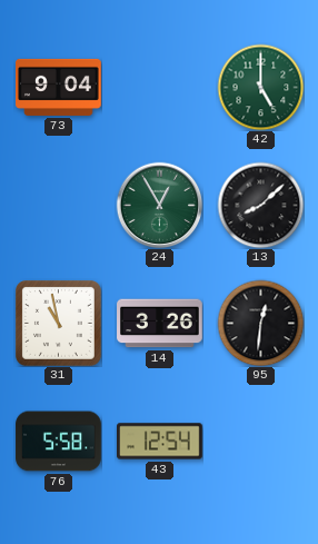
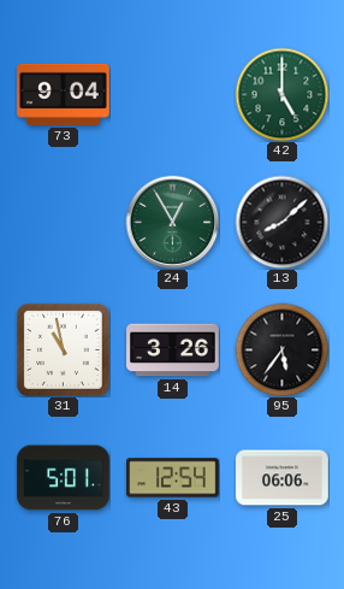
95: 12:31 -> 5:36 (281, 349)
76: 5:58 -> 5:01 (64, 478)
25: none -> 06:06 (283, 478)
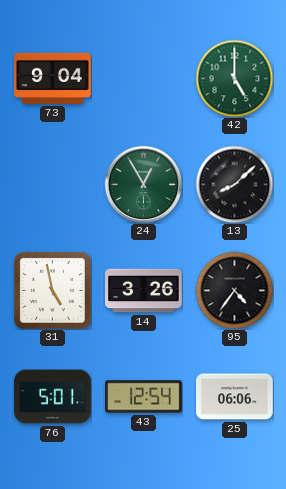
31: 10:58 -> 4:58 (52, 290)
95: 5:36 -> 4:36 (234, 290)
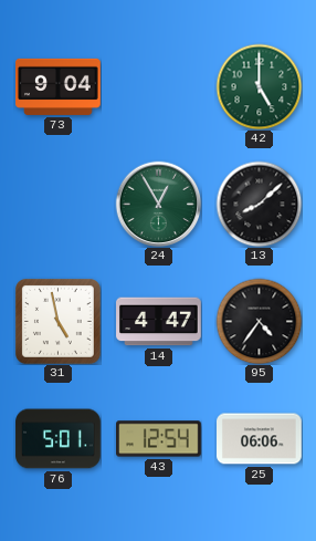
14: 3:26 -> 4:47 (159, 322)
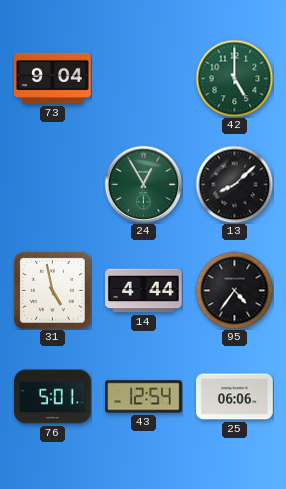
14: 4:47 -> 4:44 (144, 291)
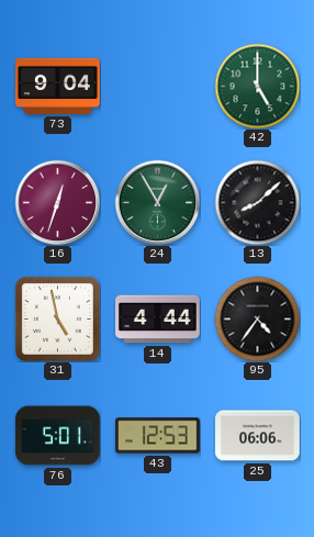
16: none -> 12:33 (57, 202)
43: 12:54 -> 12:53 (158, 436)
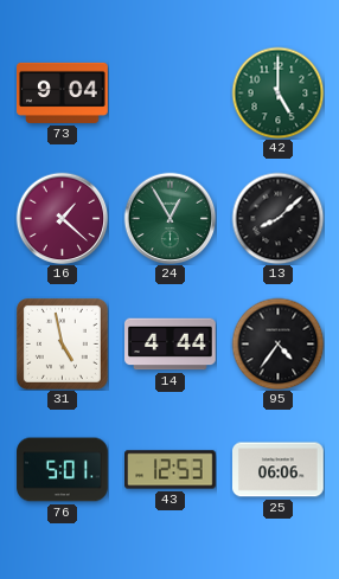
16: 12:33 -> 1:22 (62, 218)
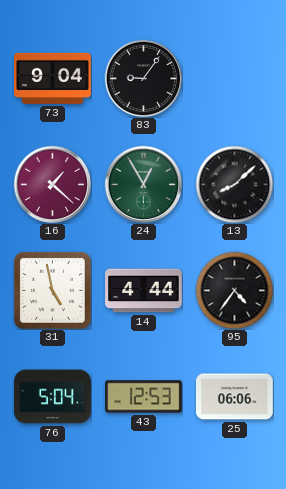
83: none -> 9:06 (143, 78)
42: 5:00 -> none (277, 92)
76: 5:01 -> 5:04 (53, 397)
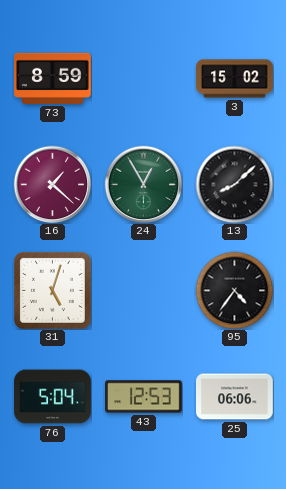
73: 9:04 -> 8:59 (53, 78)
83: 9:06 -> none (143, 78)
3: none -> 15:02 (235, 79)
31: 4:58 -> 5:03 (52, 290)
14: 4:44 -> none (144, 291)
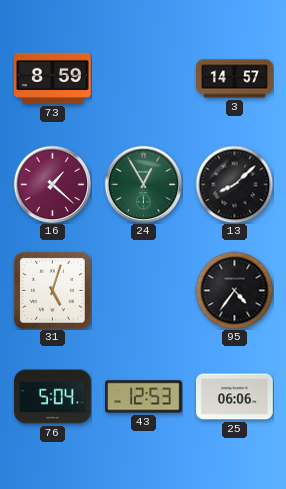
3: 15:02 -> 14:57 (235, 79)
